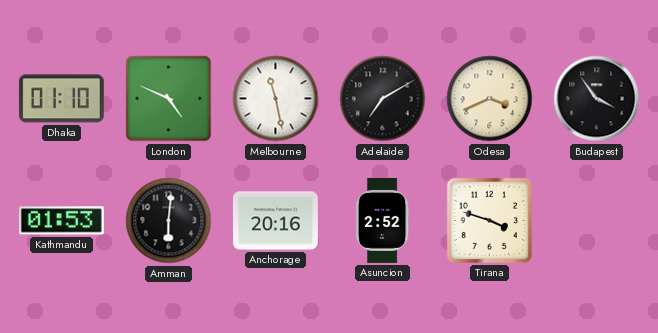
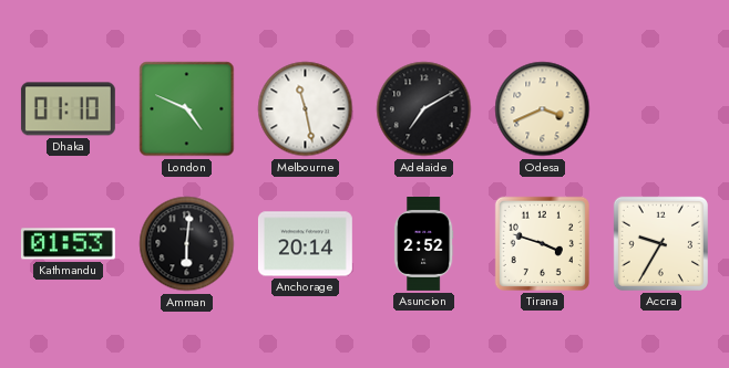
Budapest: 3:54 -> none (597, 99)
Anchorage: 20:16 -> 20:14 (305, 244)
Accra: none -> 9:35 (660, 243)
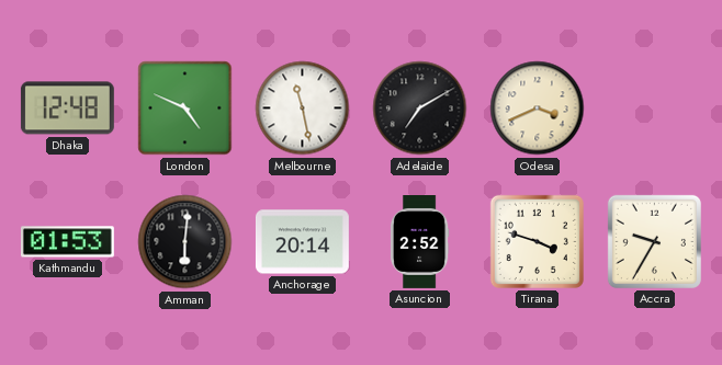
Dhaka: 01:10 -> 12:48 (67, 109)
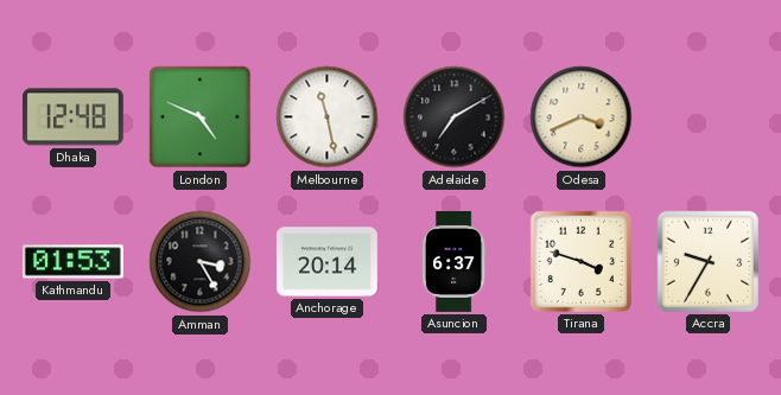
Amman: 6:01 -> 3:25 (201, 262)
Asuncion: 2:52 -> 6:37 (453, 262)
